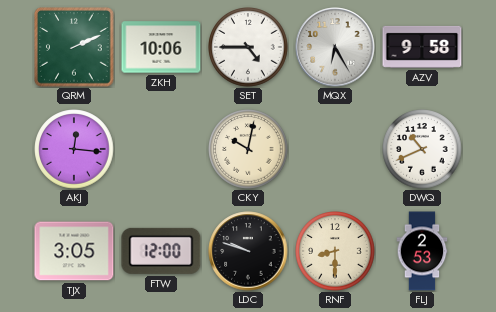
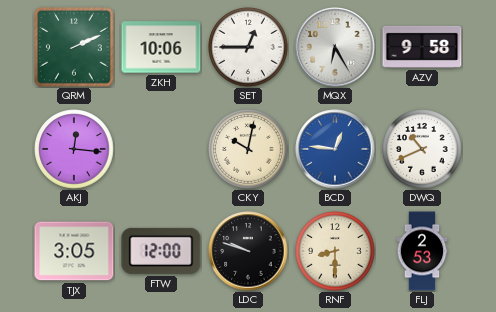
SET: 4:45 -> 12:45 (248, 47)
BCD: none -> 12:46 (335, 149)
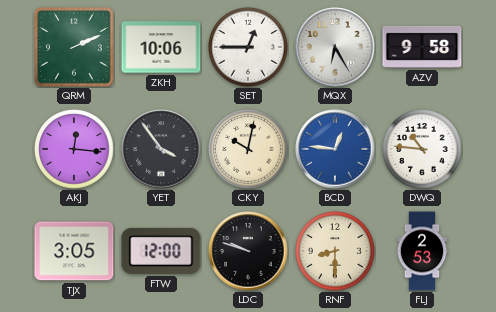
YET: none -> 3:54 (161, 149)
DWQ: 10:41 -> 10:46 (422, 149)
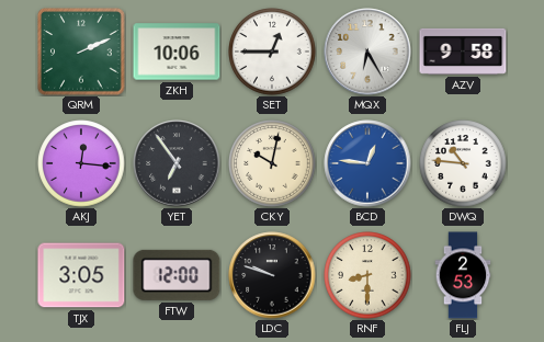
YET: 3:54 -> 6:54 (177, 163)
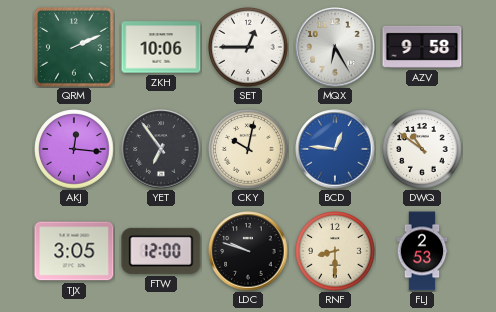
DWQ: 10:46 -> 10:51 (422, 149)
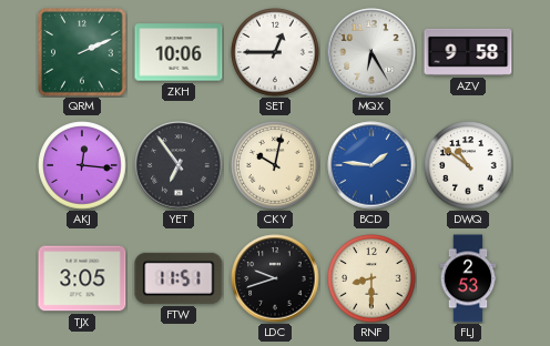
BCD: 12:46 -> 1:46 (371, 165)
FTW: 12:00 -> 11:51 (179, 278)
LDC: 9:48 -> 9:42 (275, 278)
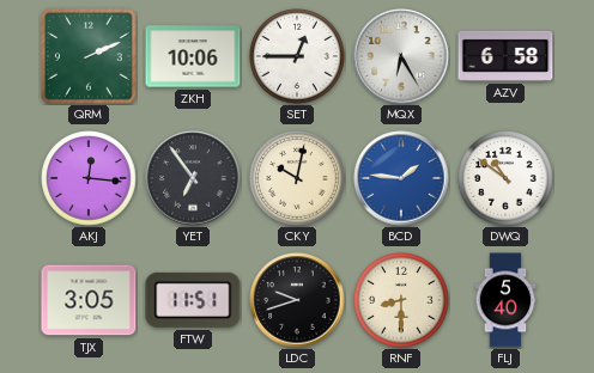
AZV: 9:58 -> 6:58 (505, 56)
FLJ: 2:53 -> 5:40 (505, 300)
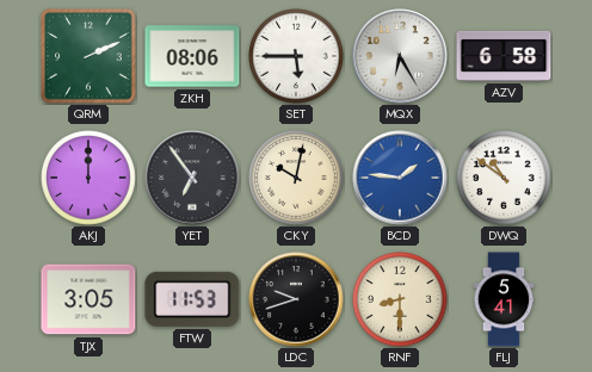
ZKH: 10:06 -> 08:06 (192, 56)
SET: 12:45 -> 5:45 (296, 56)
AKJ: 12:16 -> 12:00 (88, 178)
FTW: 11:51 -> 11:53 (192, 299)
FLJ: 5:40 -> 5:41 (504, 299)
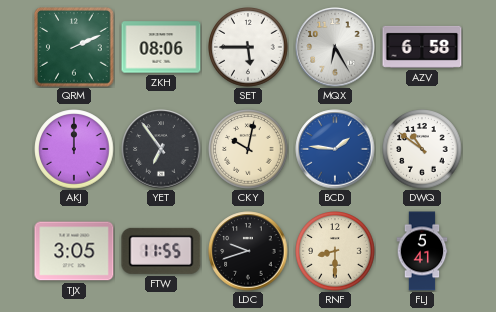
FTW: 11:53 -> 11:55 (161, 251)
